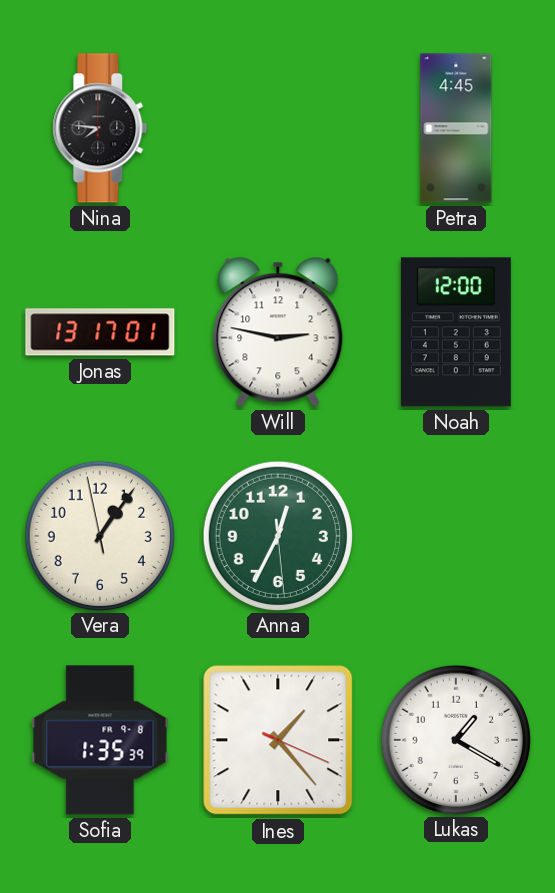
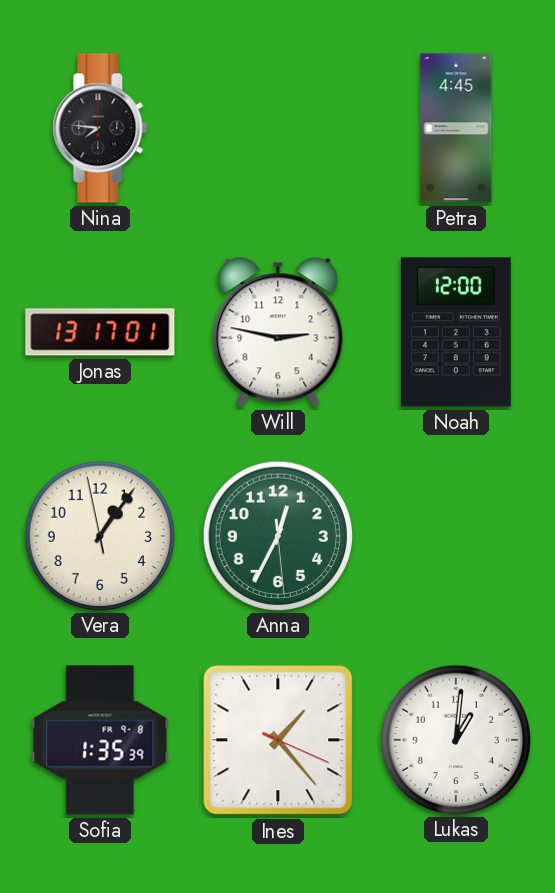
Lukas: 1:20 -> 1:01 (455, 739)
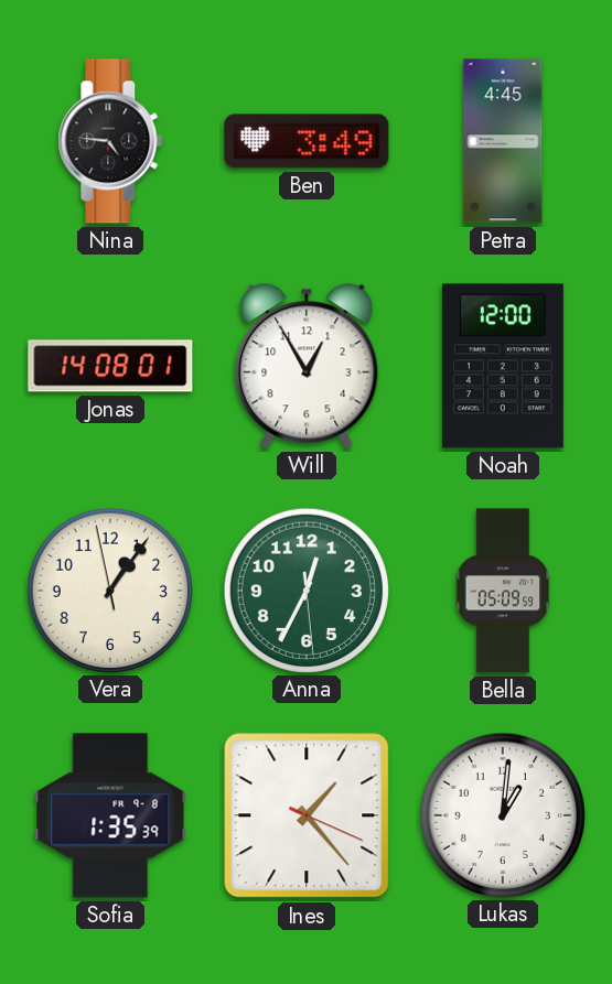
Nina: 7:46 -> 4:46 (110, 141)
Ben: none -> 3:49 (307, 141)
Jonas: 13:17 -> 14:08 (110, 366)
Will: 2:47 -> 12:55 (307, 366)
Bella: none -> 05:09 (503, 591)
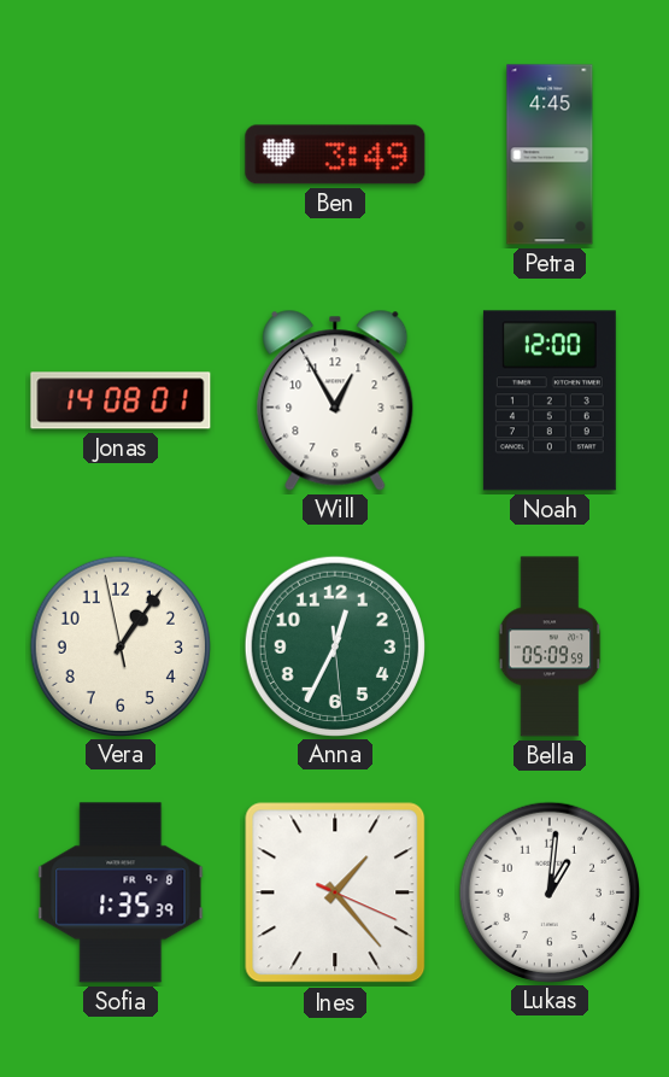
Nina: 4:46 -> none (110, 141)
